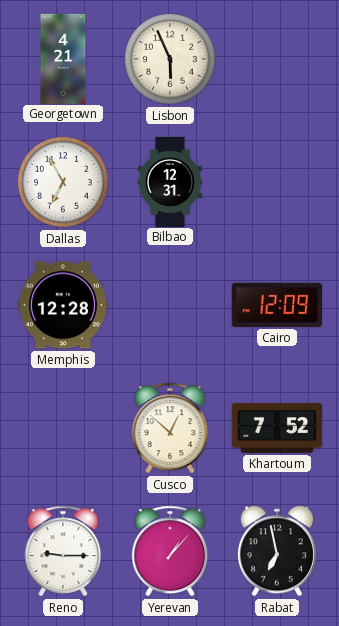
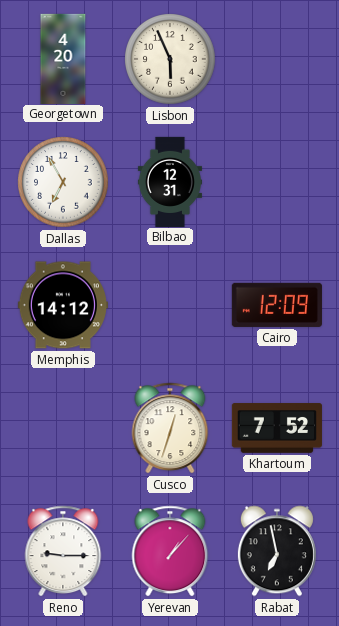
Georgetown: 4:21 -> 4:20 (63, 58)
Memphis: 12:28 -> 14:12 (63, 305)
Cusco: 12:52 -> 12:33 (170, 428)
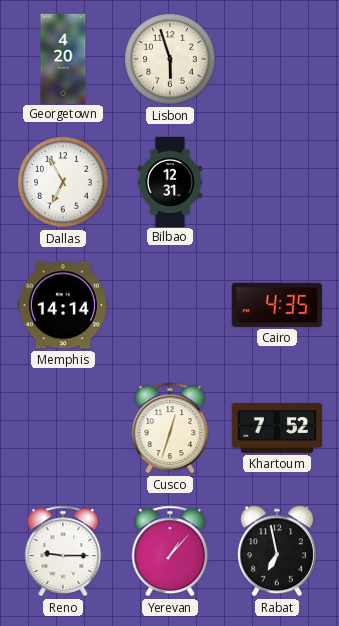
Lisbon: 5:56 -> 5:57 (170, 59)
Memphis: 14:12 -> 14:14 (63, 305)
Cairo: 12:09 -> 4:35 (277, 305)
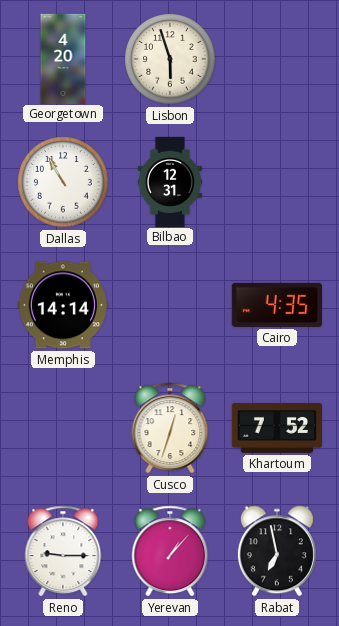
Dallas: 6:55 -> 10:55 (63, 182)
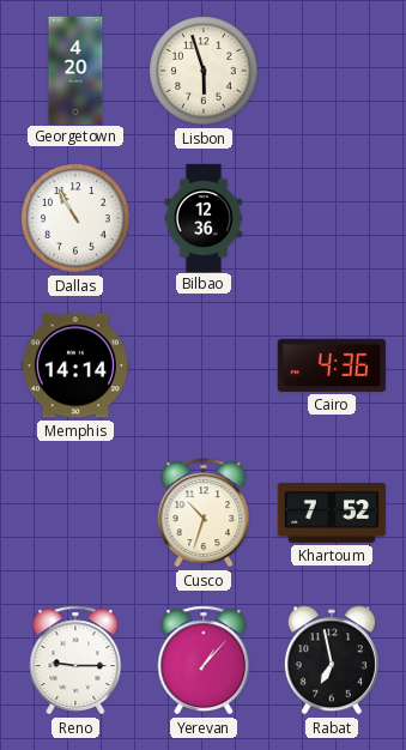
Bilbao: 12:31 -> 12:36 (204, 217)
Cairo: 4:35 -> 4:36 (332, 365)
Cusco: 12:33 -> 10:33 (204, 513)
